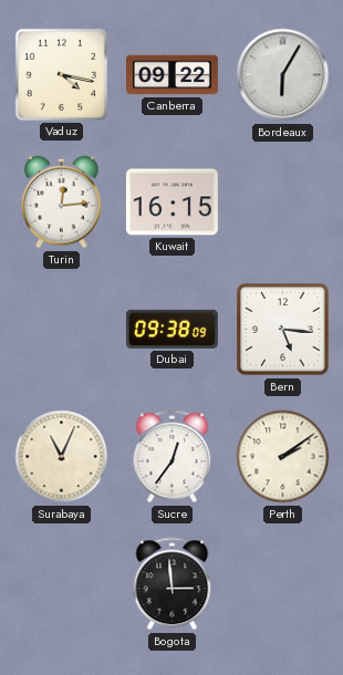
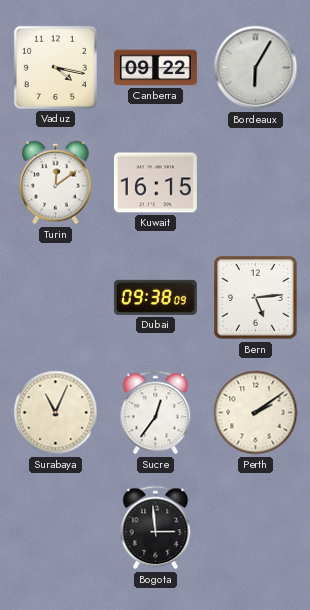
Turin: 12:14 -> 12:09 (56, 183)
Bern: 5:16 -> 5:14 (256, 298)
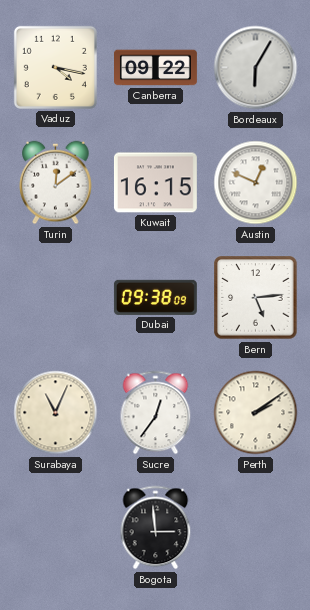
Austin: none -> 12:49 (256, 183)
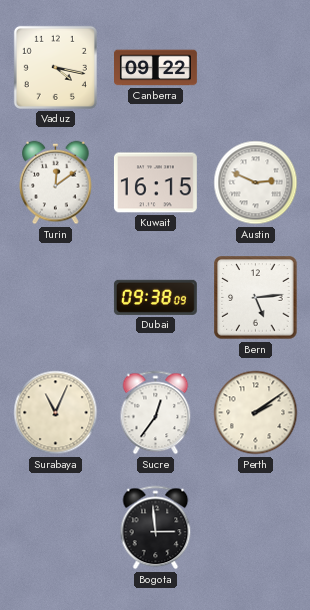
Bordeaux: 6:05 -> none (256, 68)
Austin: 12:49 -> 2:49 (256, 183)
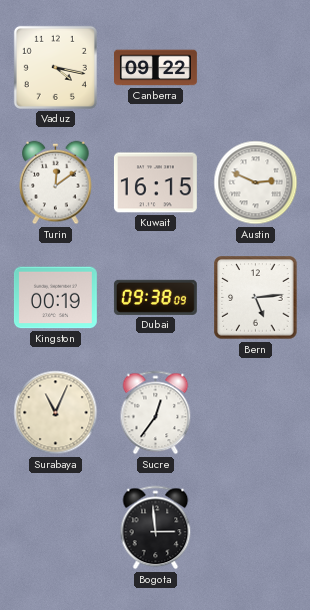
Kingston: none -> 00:19 (55, 298)
Perth: 2:09 -> none (256, 413)
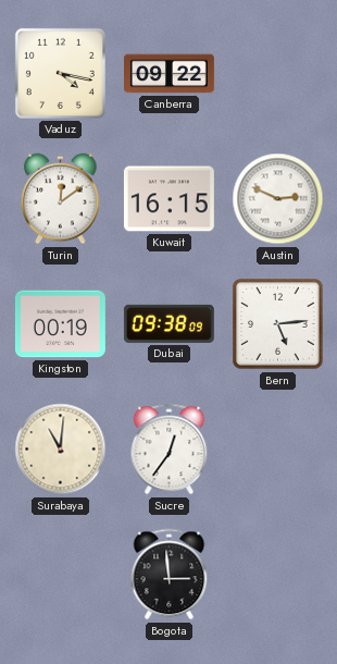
Surabaya: 11:04 -> 11:01 (61, 450)
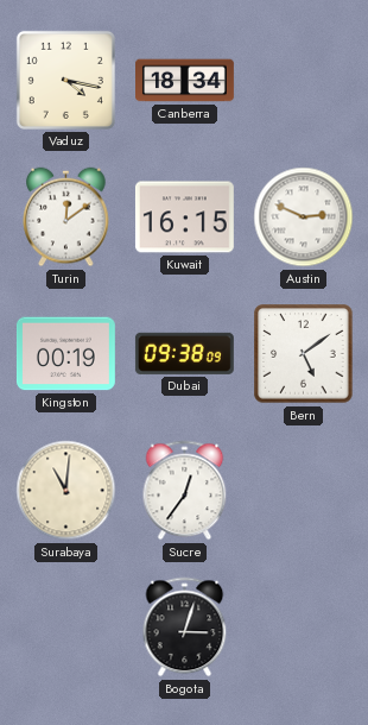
Canberra: 09:22 -> 18:34 (185, 81)
Bern: 5:14 -> 5:09 (304, 354)
Bogota: 2:59 -> 3:03 (185, 628)
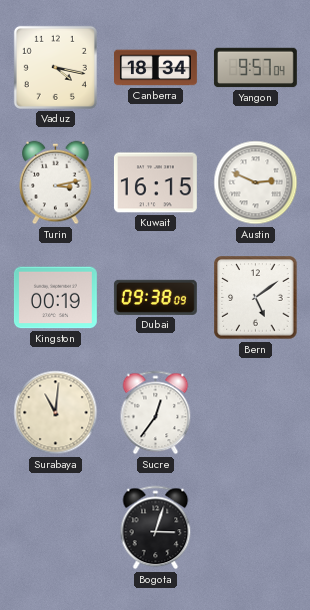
Yangon: none -> 9:57 (255, 68)
Turin: 12:09 -> 3:13 (56, 183)
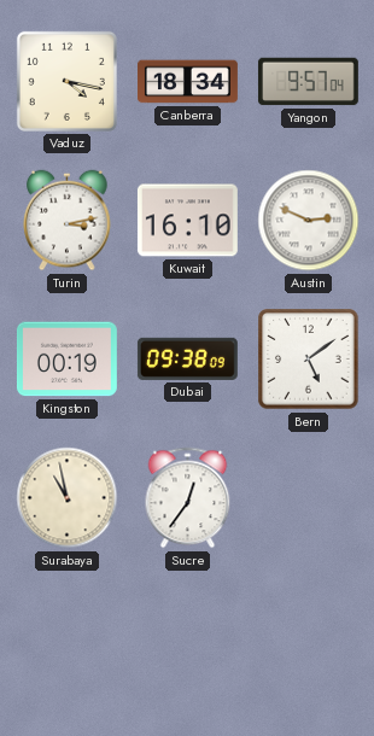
Kuwait: 16:15 -> 16:10 (187, 221)
Surabaya: 11:01 -> 10:58 (68, 498)
Bogota: 3:03 -> none (156, 528)
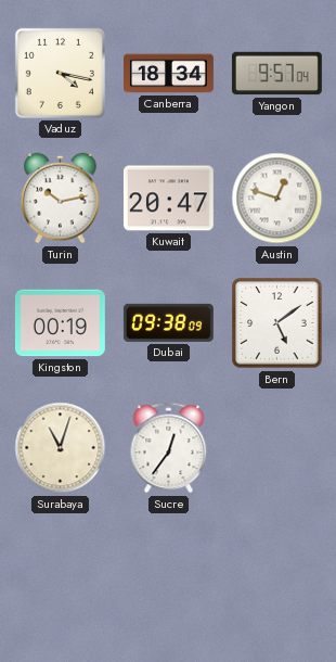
Turin: 3:13 -> 10:13 (61, 199)
Kuwait: 16:10 -> 20:47 (168, 199)
Austin: 2:49 -> 12:48 (277, 199)
Surabaya: 10:58 -> 11:03 (61, 448)
